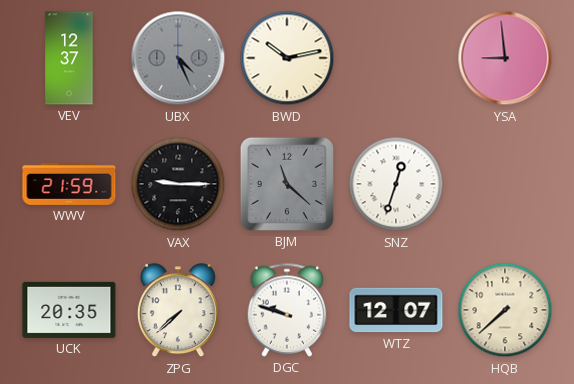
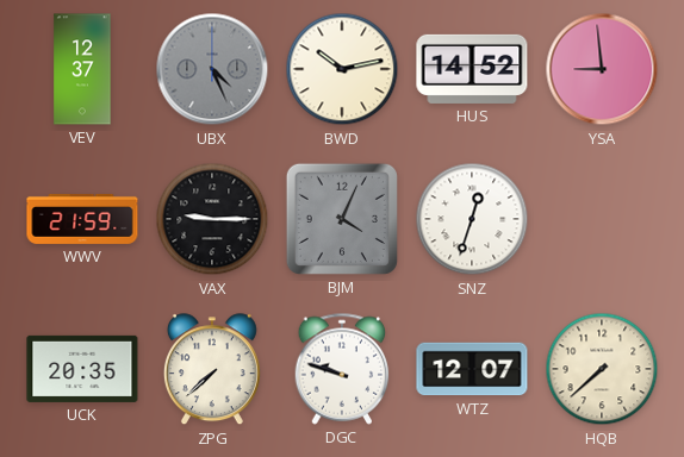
HUS: none -> 14:52 (472, 69)
BJM: 11:22 -> 4:04 (342, 219)
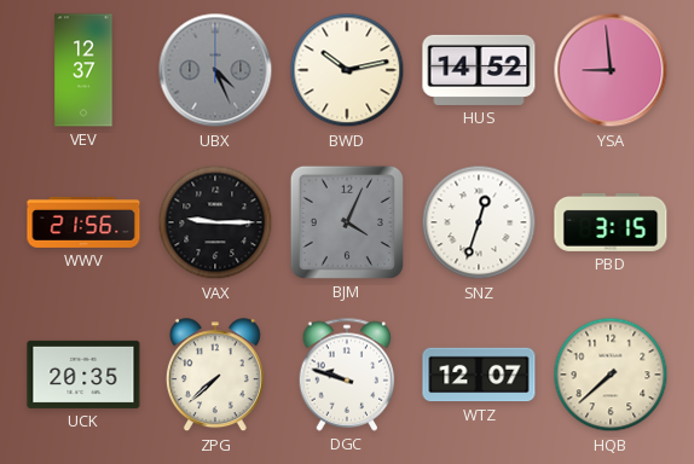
WWV: 21:59 -> 21:56 (83, 222)
PBD: none -> 3:15 (611, 222)
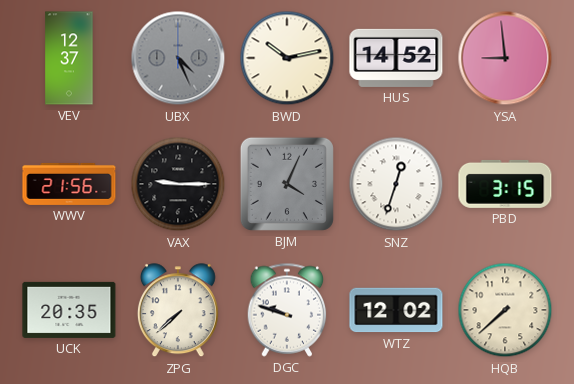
WTZ: 12:07 -> 12:02 (396, 310)
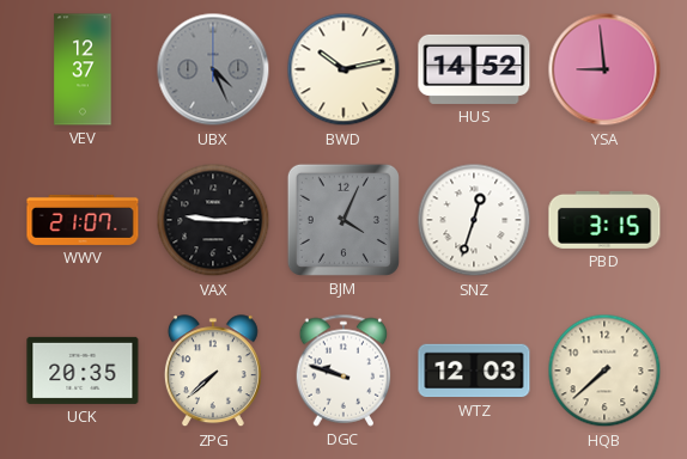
WWV: 21:56 -> 21:07 (83, 220)
WTZ: 12:02 -> 12:03 (474, 371)
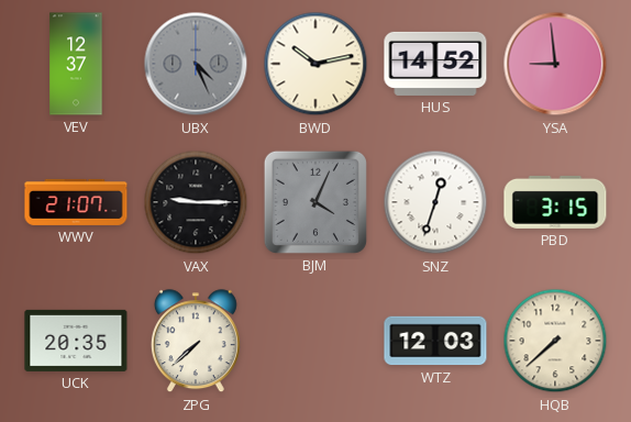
DGC: 9:48 -> none (343, 371)
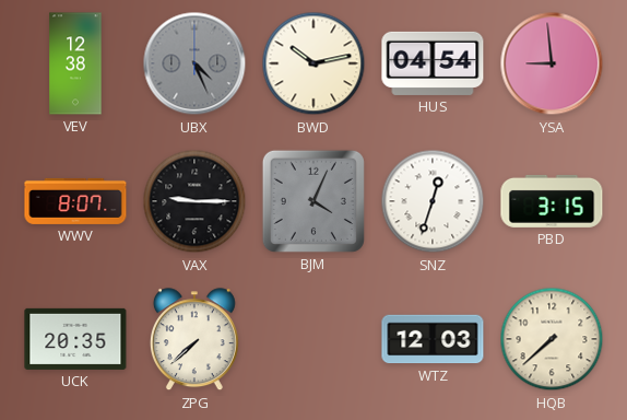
VEV: 12:37 -> 12:38 (75, 63)
HUS: 14:52 -> 04:54 (433, 63)
WWV: 21:07 -> 8:07 (75, 201)
